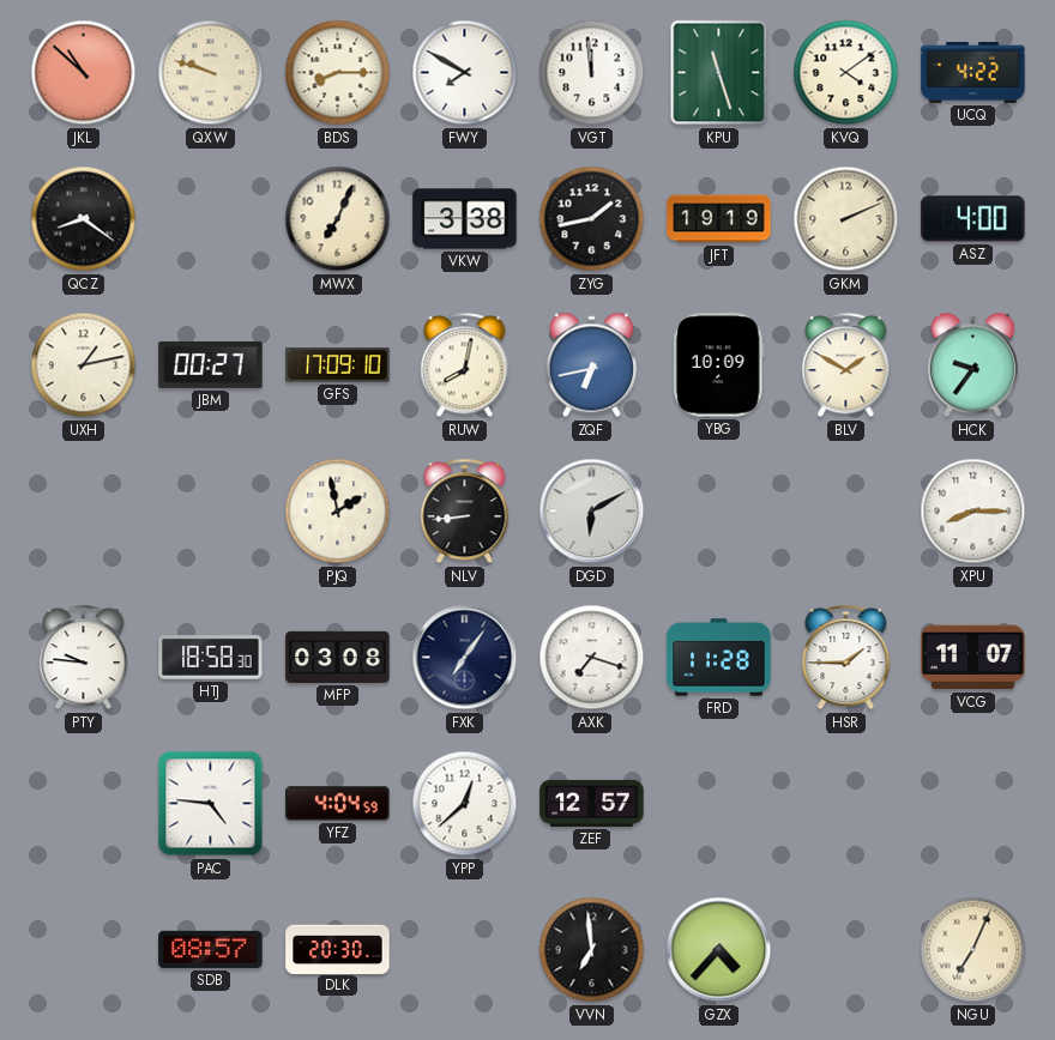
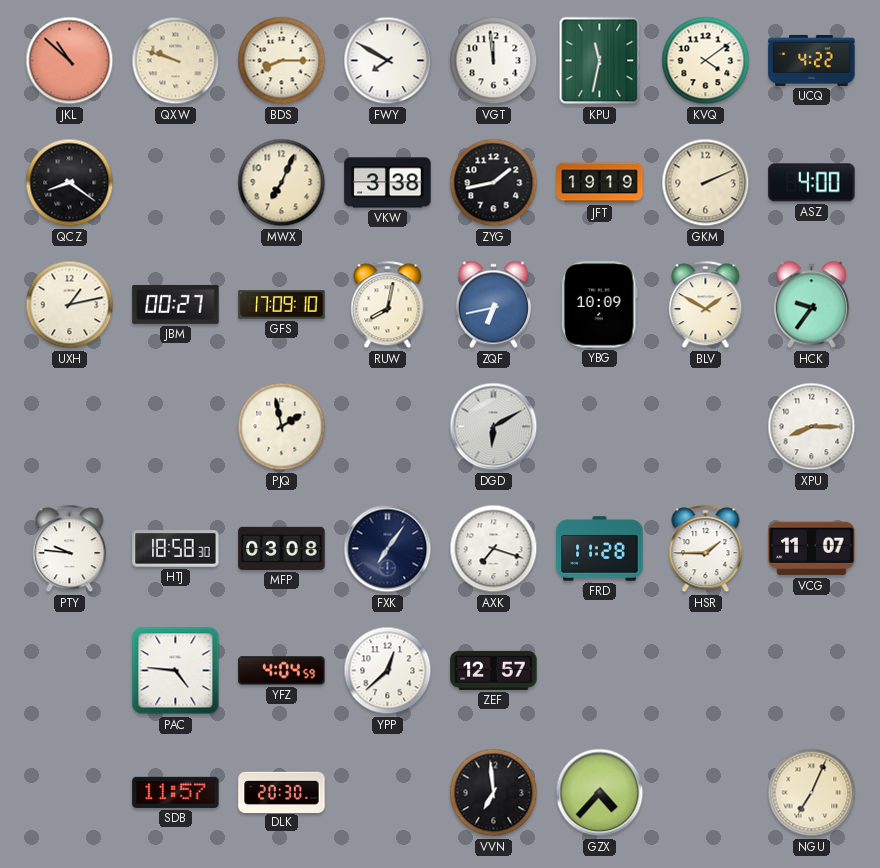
KPU: 11:27 -> 11:32 (600, 61)
NLV: 8:44 -> none (465, 512)
SDB: 08:57 -> 11:57 (176, 792)
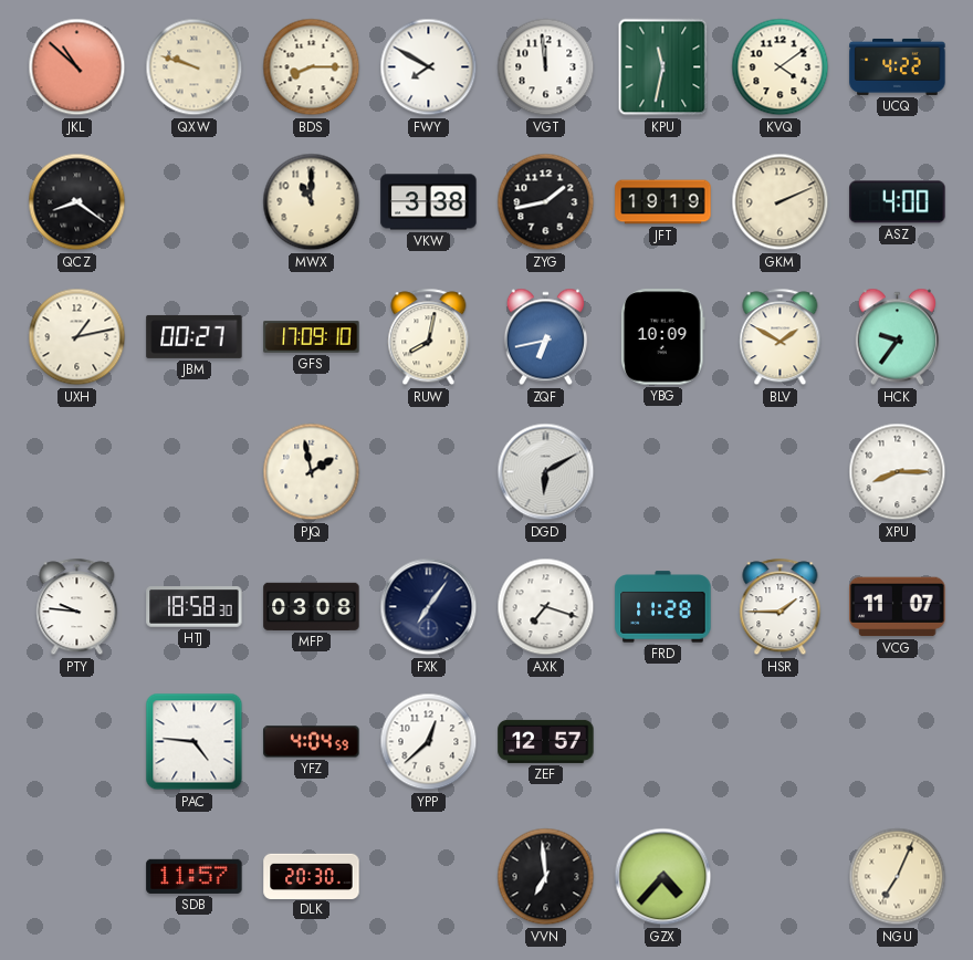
MWX: 7:04 -> 11:00 (312, 202)
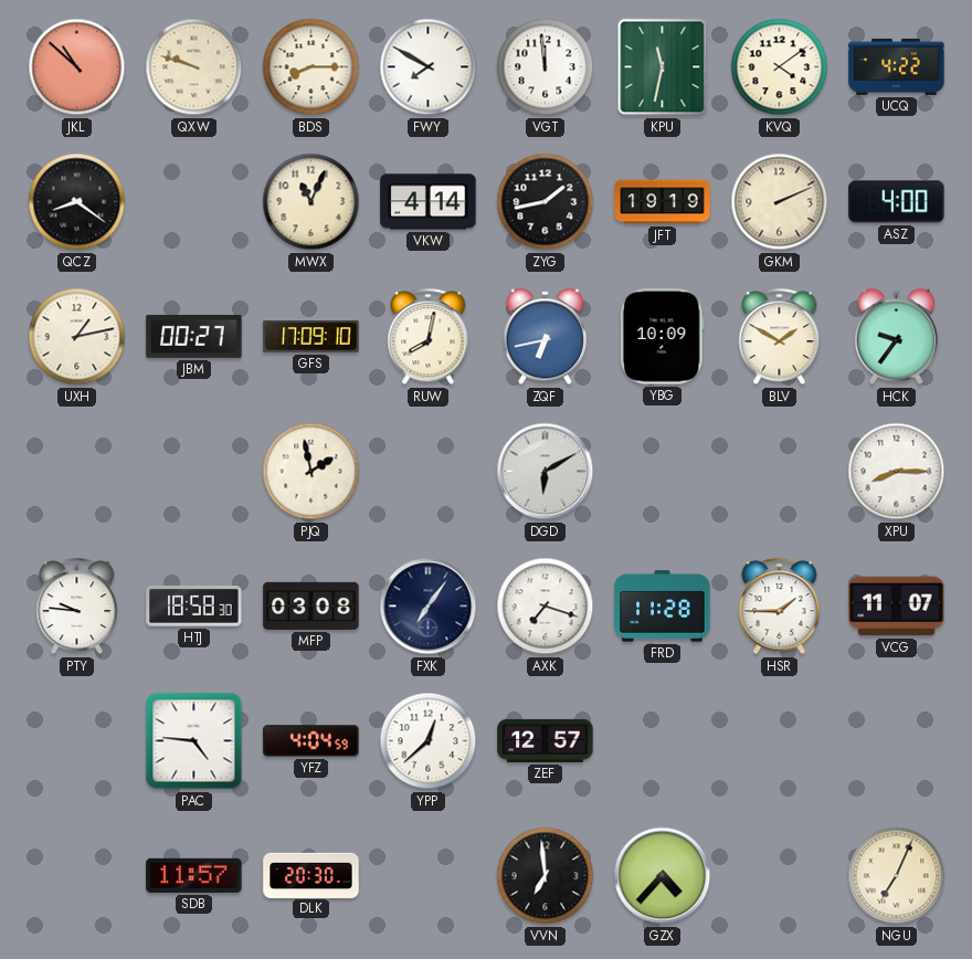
MWX: 11:00 -> 11:04 (311, 202)
VKW: 3:38 -> 4:14 (429, 202)
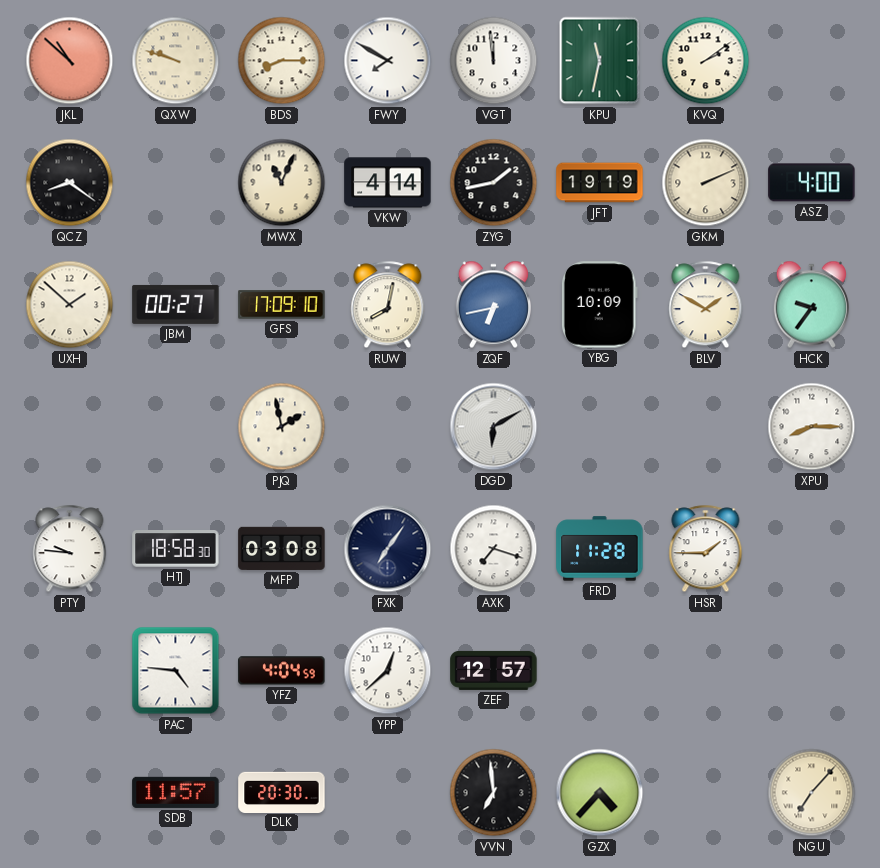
KVQ: 4:09 -> 2:09 (706, 61)
UCQ: 4:22 -> none (897, 66)
UXH: 1:13 -> 1:52 (70, 305)
VCG: 11:07 -> none (897, 607)
NGU: 7:04 -> 7:07 (812, 793)
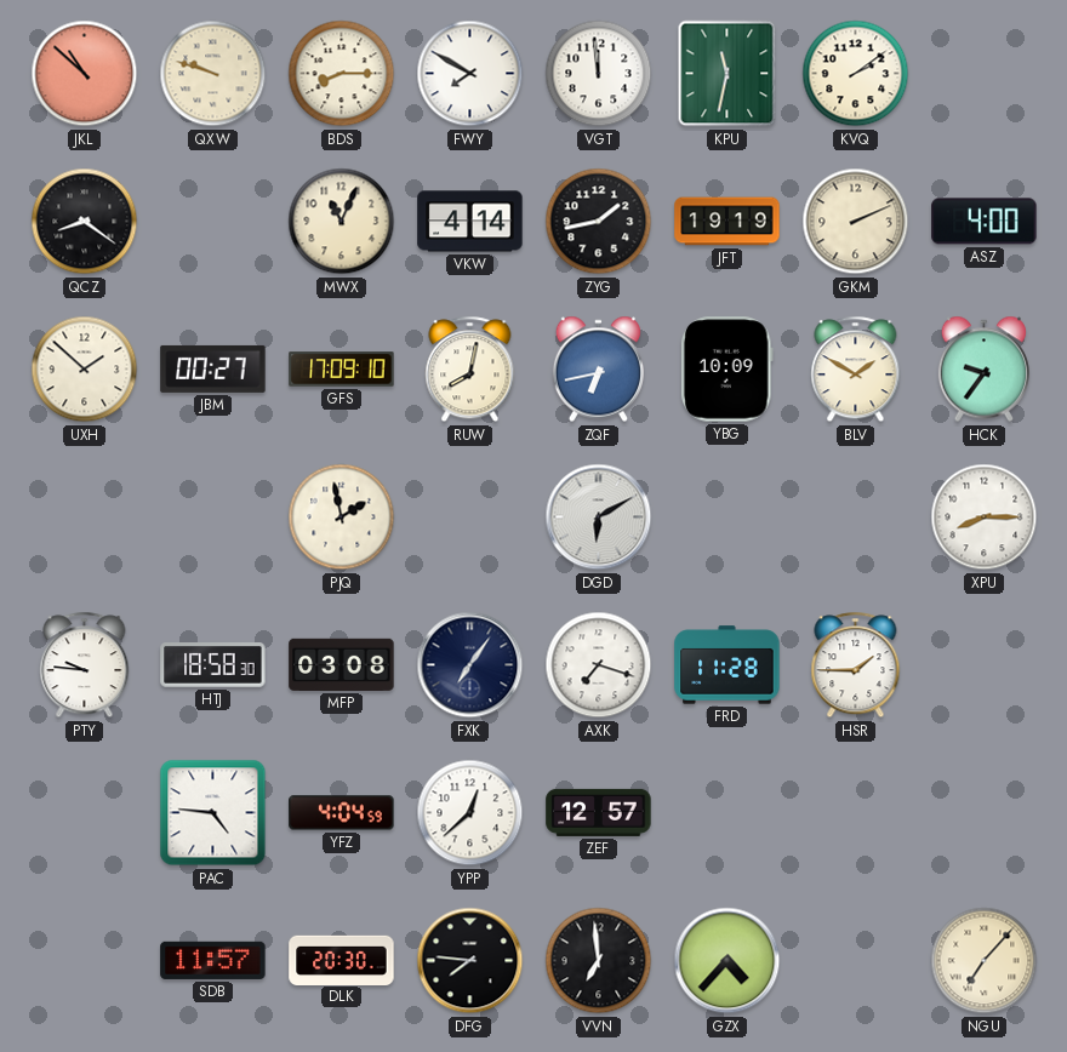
DFG: none -> 7:46 (470, 961)
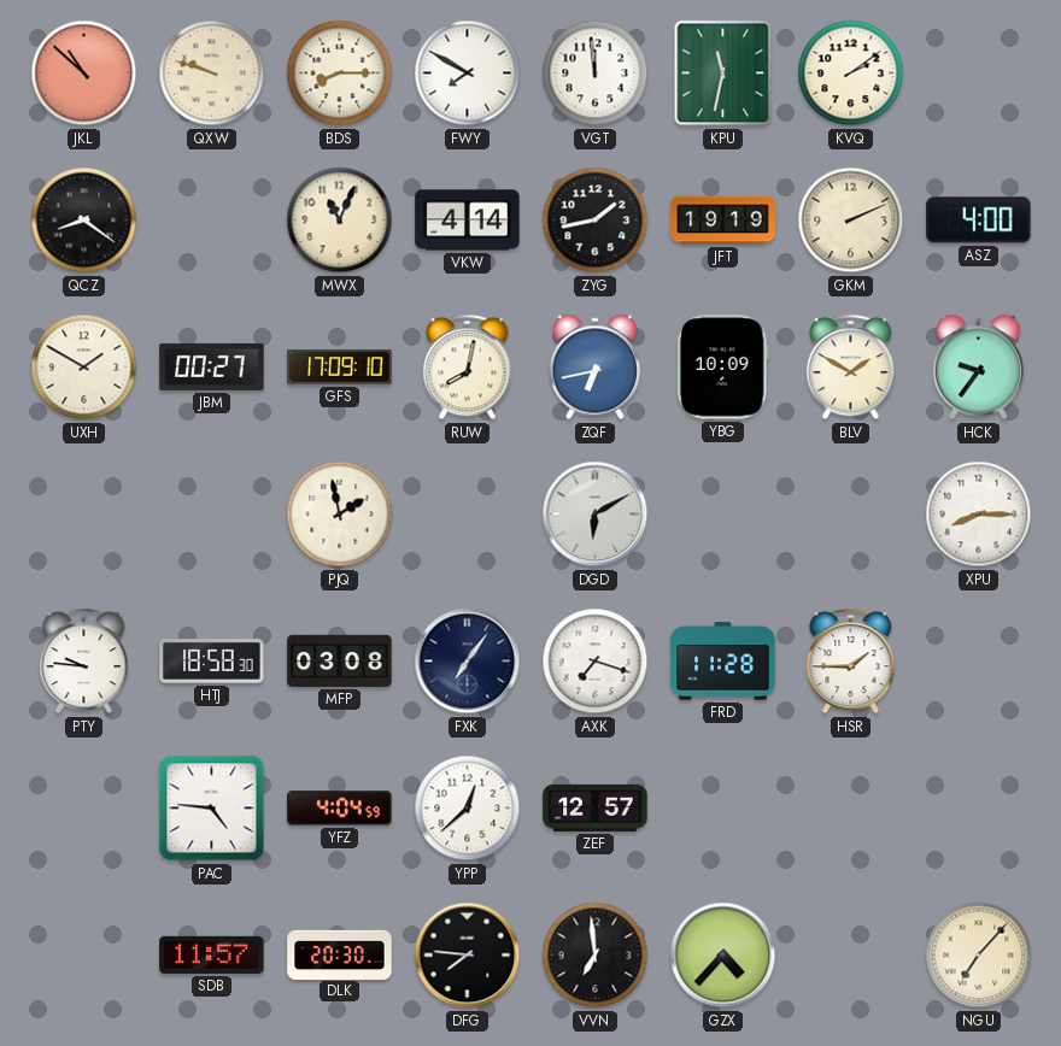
UXH: 1:52 -> 1:50 (84, 368)
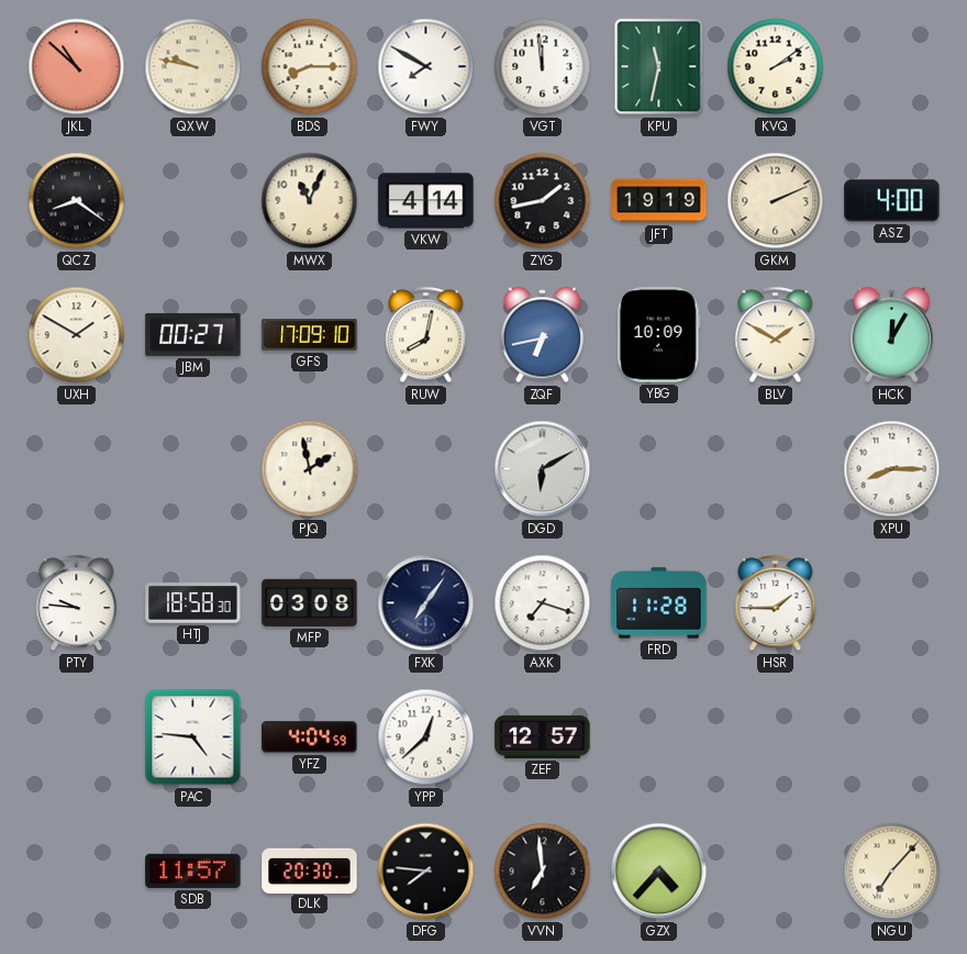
QXW: 9:48 -> 9:47 (193, 67)
HCK: 9:36 -> 12:05 (891, 335)
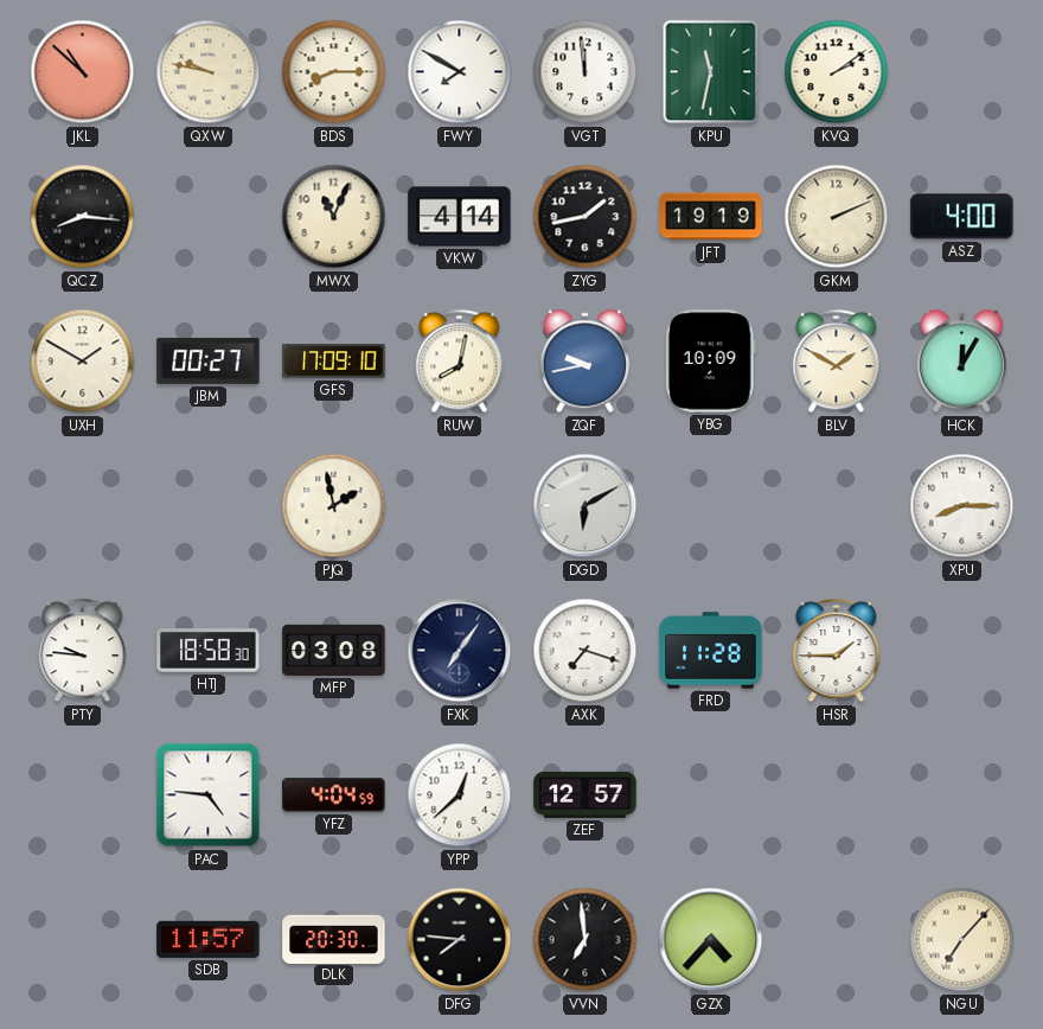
QCZ: 8:21 -> 8:16 (83, 217)
ZQF: 6:43 -> 9:43 (584, 362)
